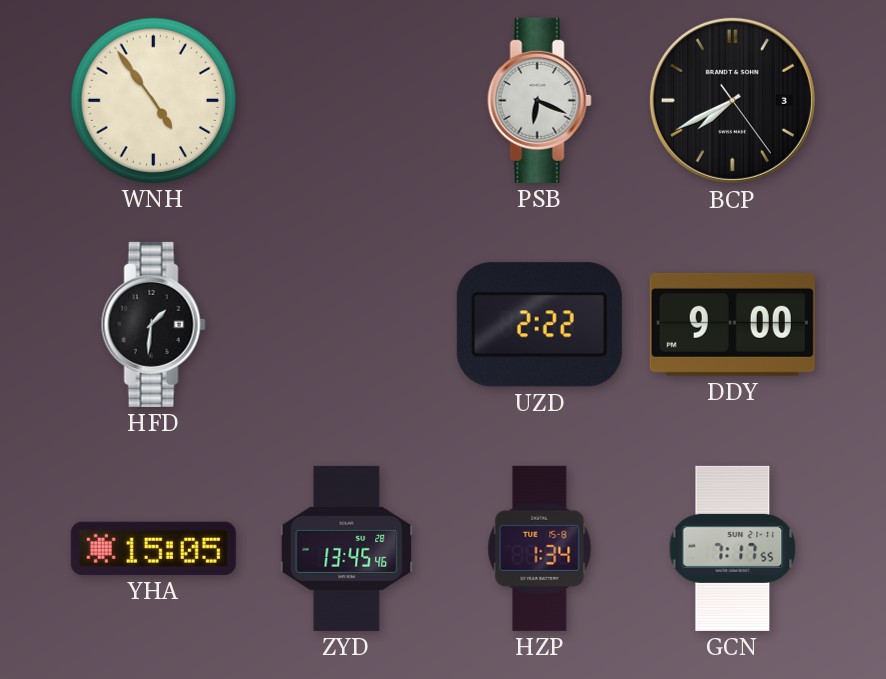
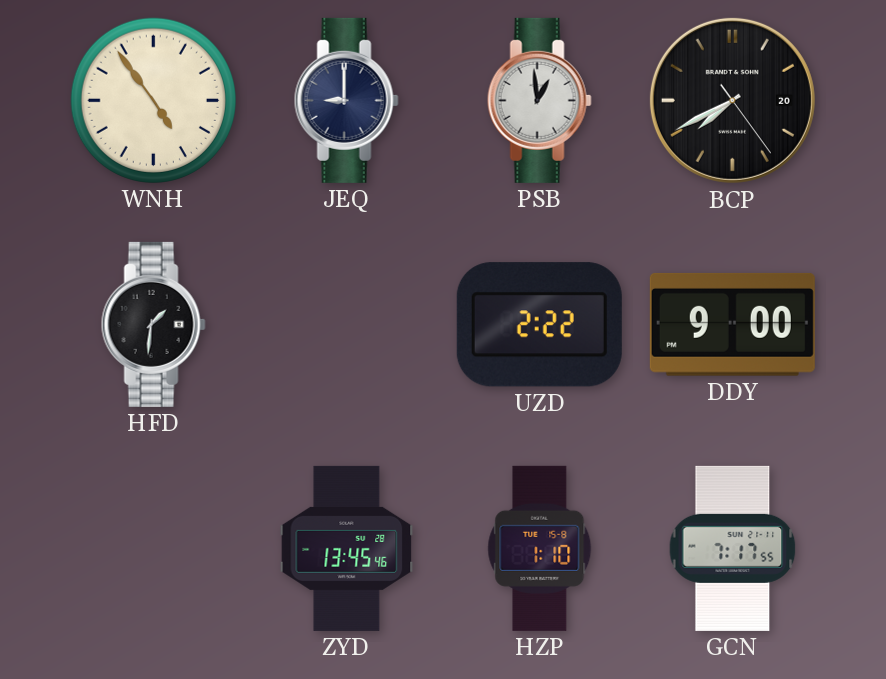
JEQ: none -> 9:00 (346, 100)
PSB: 6:19 -> 12:59 (539, 100)
BCP date: 3 -> 20 (732, 100)
YHA: 15:05 -> none (153, 548)
HZP: 1:34 -> 1:10 (540, 548)
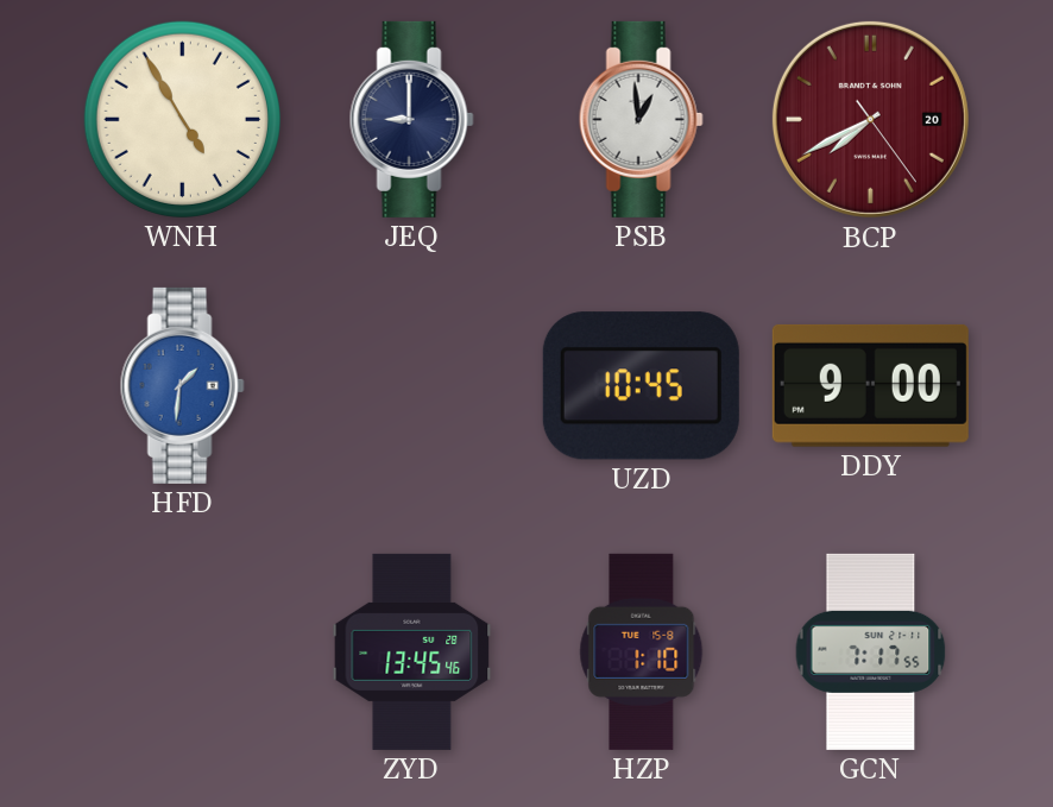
WNH: 4:54 -> 4:55 (182, 119)
BCP dial: black -> burgundy (870, 119)
HFD dial: black -> blue (182, 385)
UZD: 2:22 -> 10:45 (641, 386)
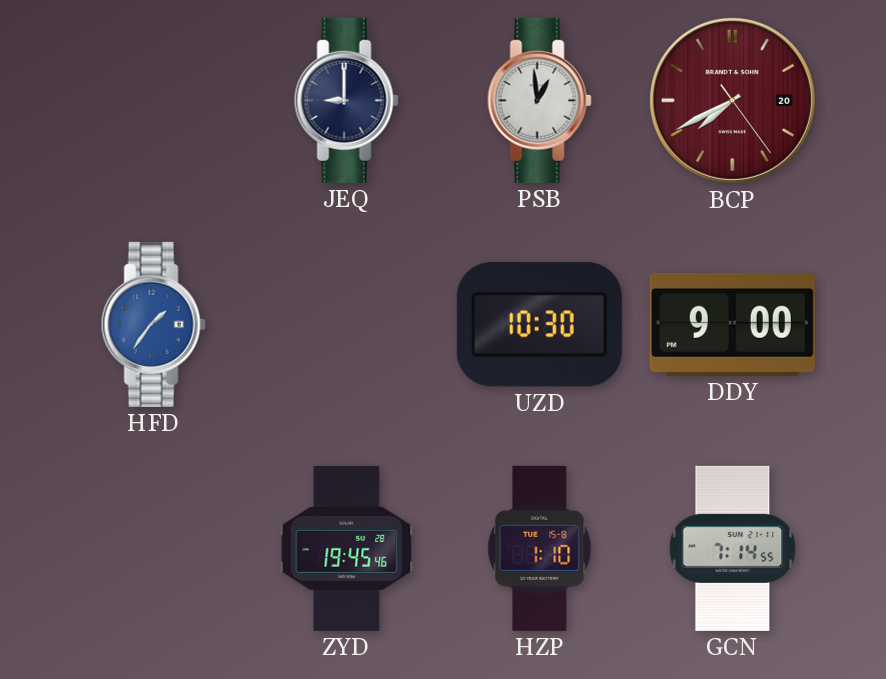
WNH: 4:55 -> none (182, 119)
HFD: 1:31 -> 1:36 (153, 324)
UZD: 10:45 -> 10:30 (539, 325)
ZYD: 13:45 -> 19:45 (347, 548)
GCN: 7:17 -> 7:14 (733, 548)
